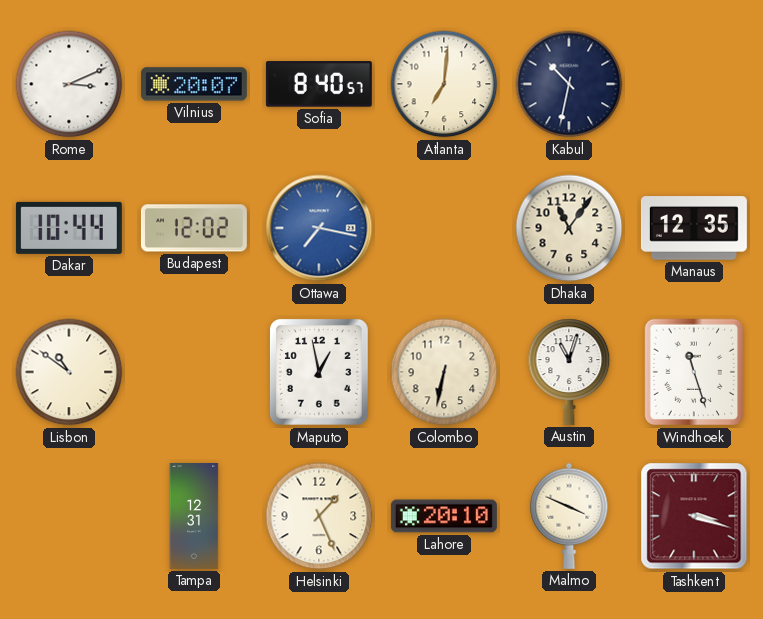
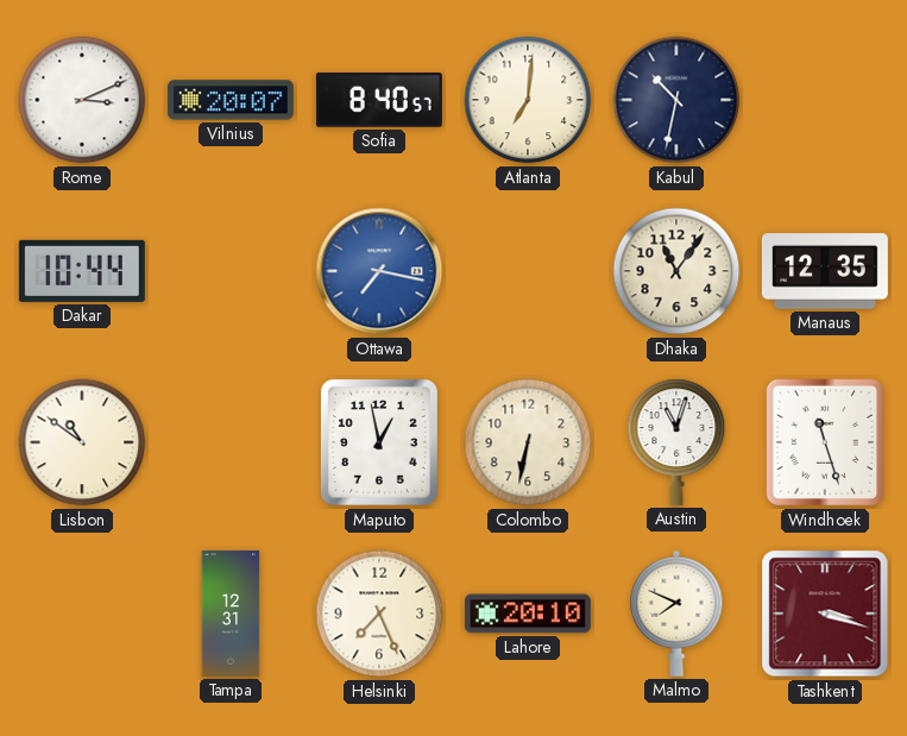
Budapest: 12:02 -> none (194, 228)
Helsinki: 1:26 -> 7:26 (379, 614)
Malmo: 3:49 -> 7:49 (676, 614)
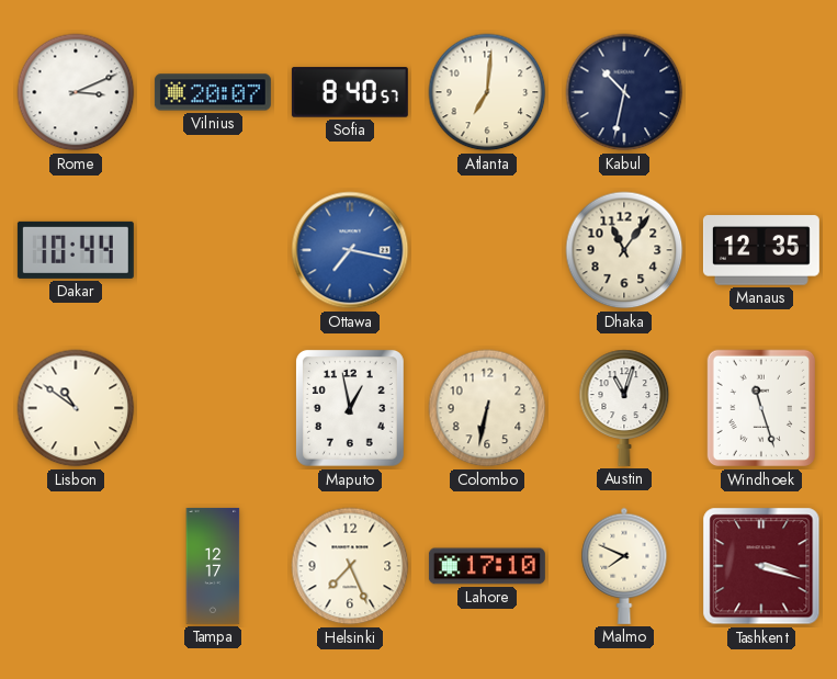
Tampa: 12:31 -> 12:17 (213, 566)
Lahore: 20:10 -> 17:10 (487, 566)
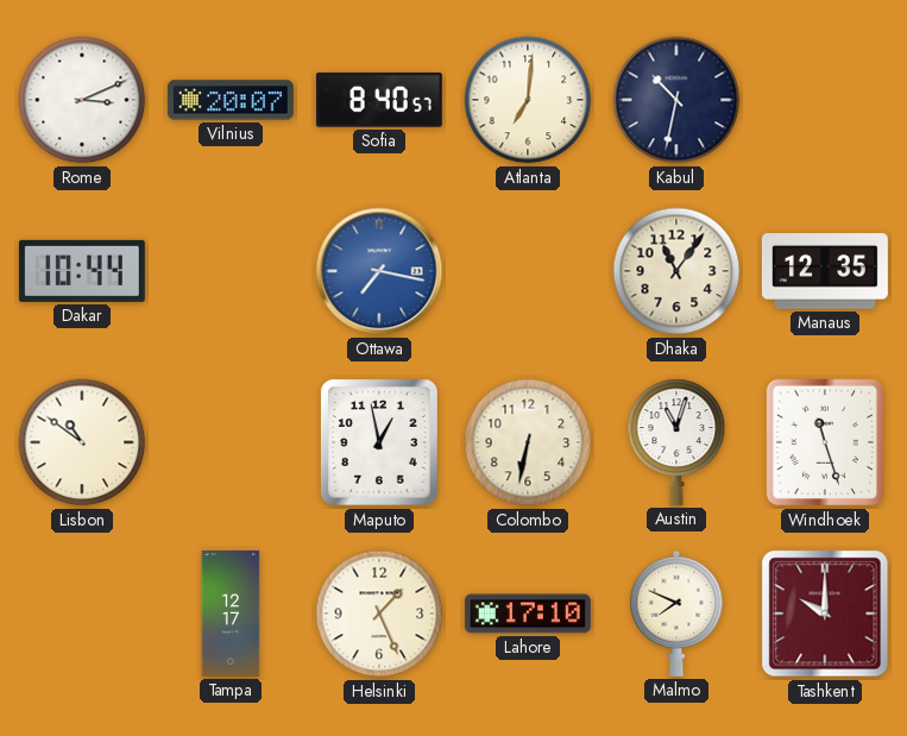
Helsinki: 7:26 -> 1:26 (379, 614)
Tashkent: 3:18 -> 10:00 (825, 614)
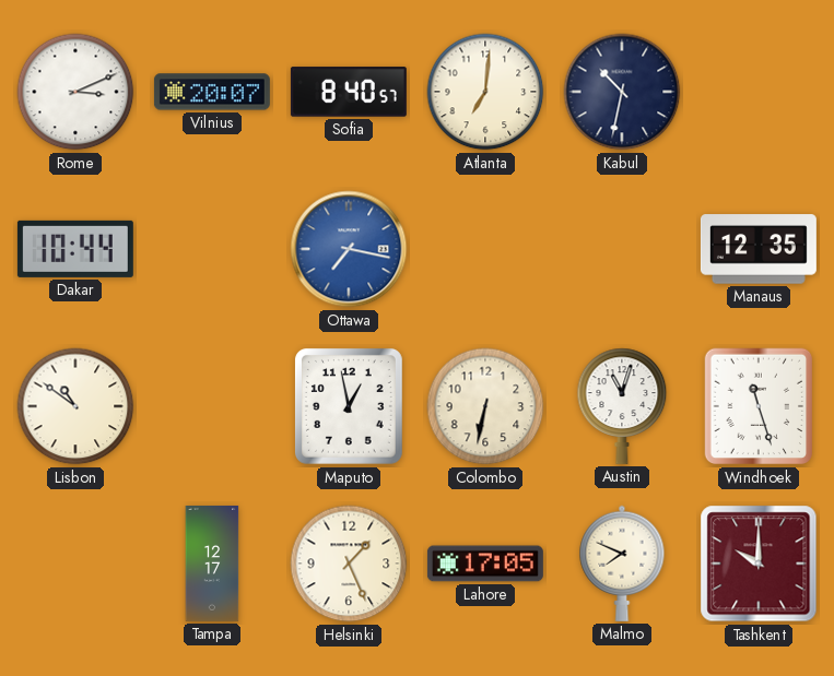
Dhaka: 11:06 -> none (676, 271)
Lahore: 17:10 -> 17:05 (485, 564)
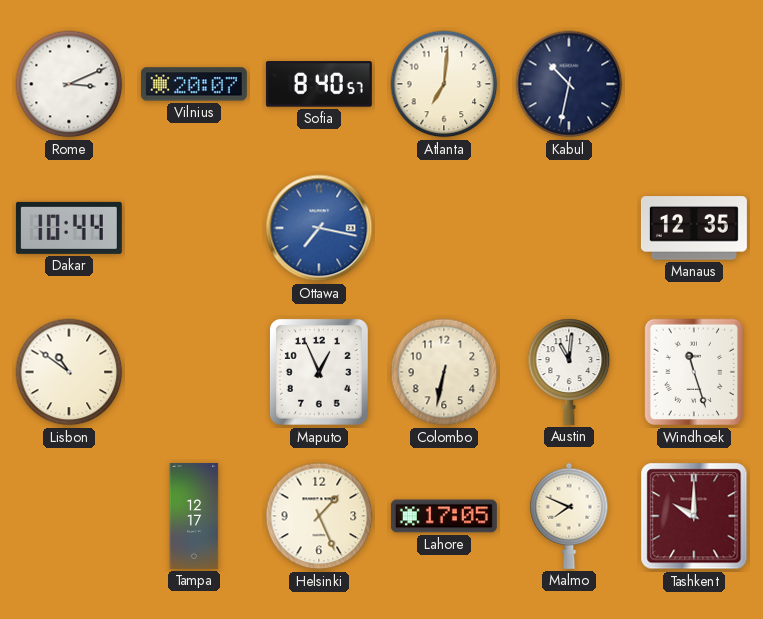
Maputo: 12:58 -> 12:56 (319, 373)
Austin: 11:03 -> 11:01 (569, 372)
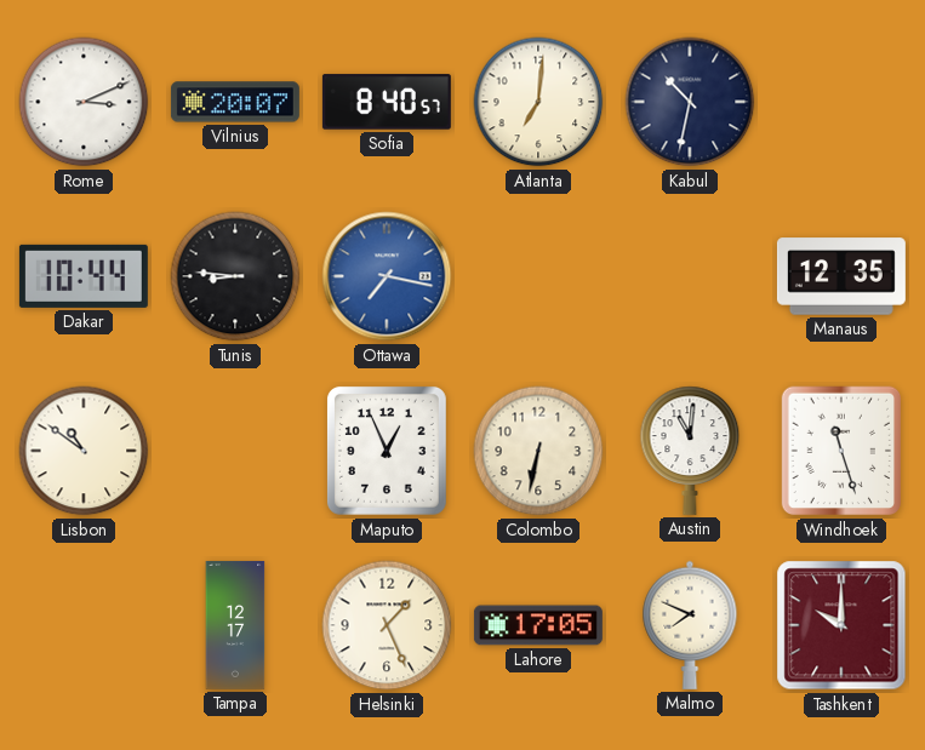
Tunis: none -> 8:46 (235, 276)
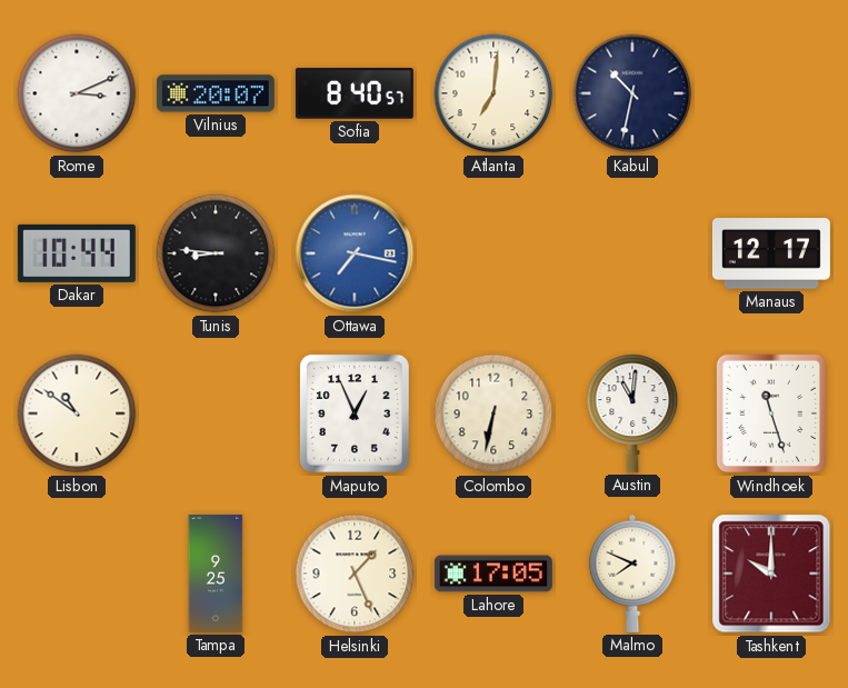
Manaus: 12:35 -> 12:17 (771, 253)
Tampa: 12:17 -> 9:25 (216, 574)
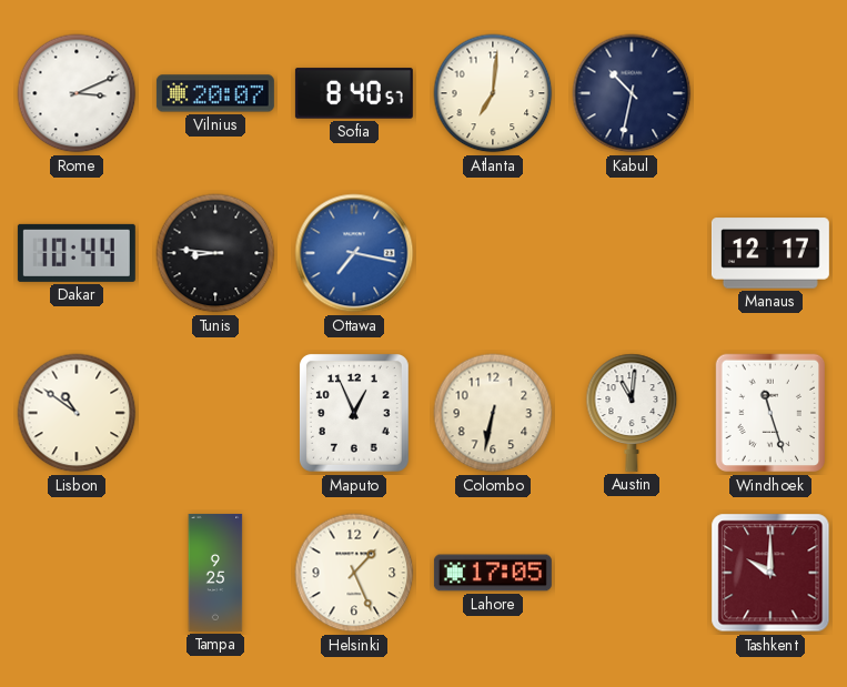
Malmo: 7:49 -> none (632, 574)
